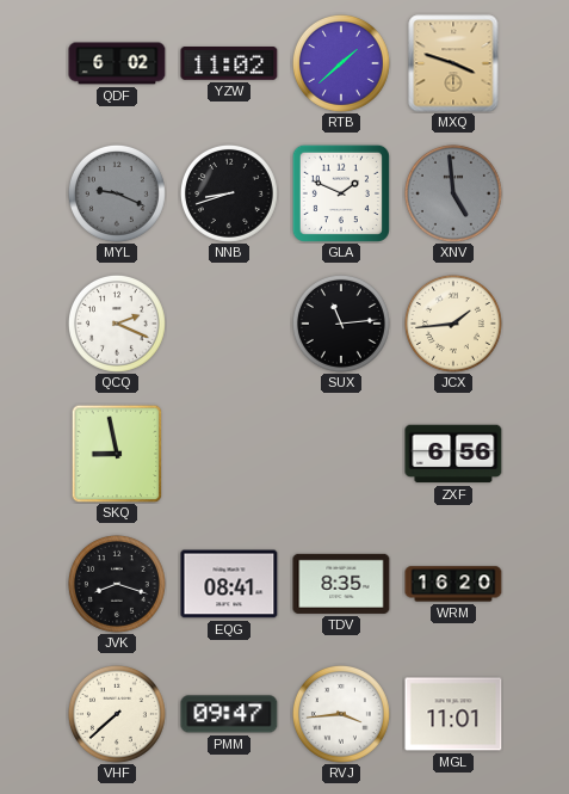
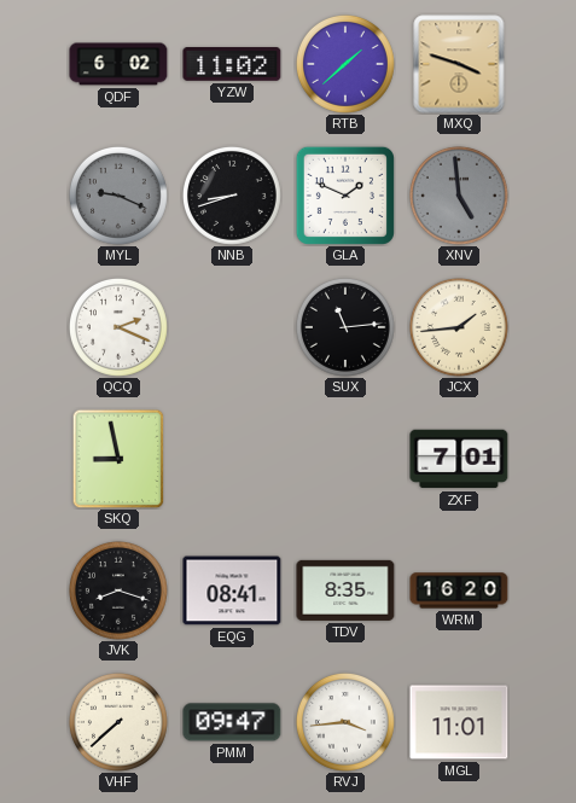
ZXF: 6:56 -> 7:01 (459, 459)
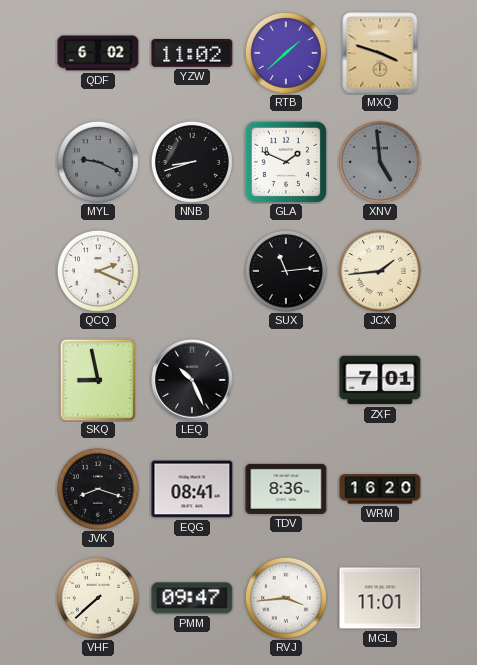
LEQ: none -> 10:26 (192, 380)
TDV: 8:35 -> 8:36 (286, 489)
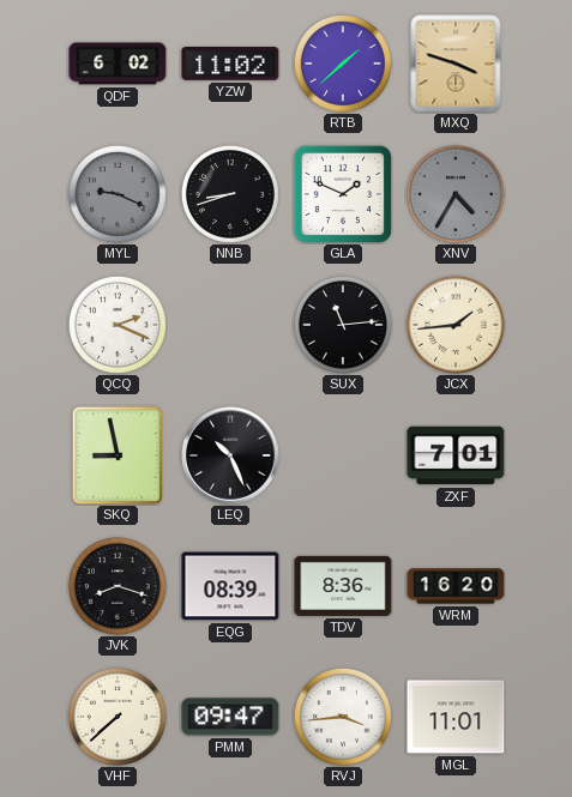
XNV: 4:59 -> 4:35 (456, 194)
EQG: 08:41 -> 08:39 (230, 586)
